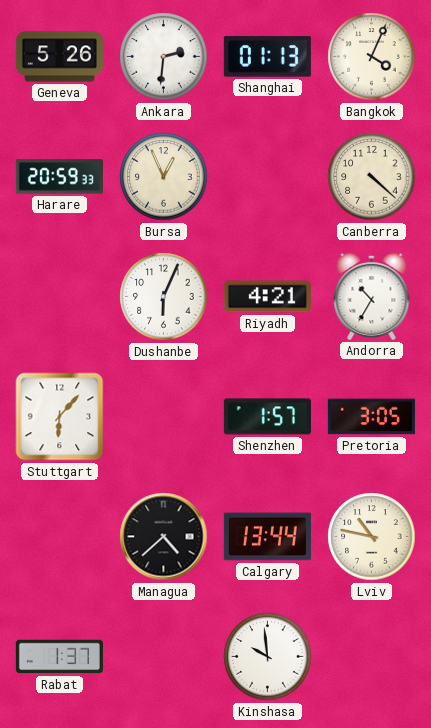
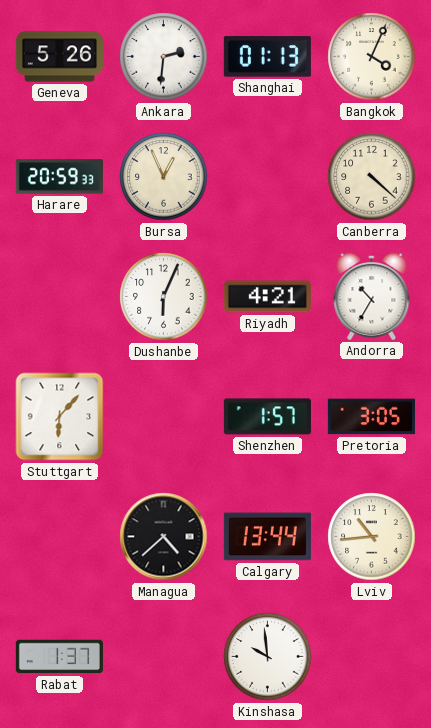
Lviv: 10:47 -> 10:44 (372, 537)
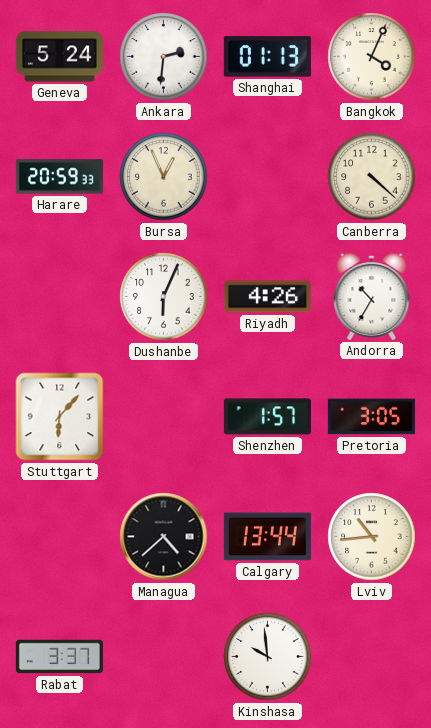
Geneva: 5:26 -> 5:24 (59, 57)
Riyadh: 4:21 -> 4:26 (267, 297)
Rabat: 1:37 -> 3:37 (59, 657)
